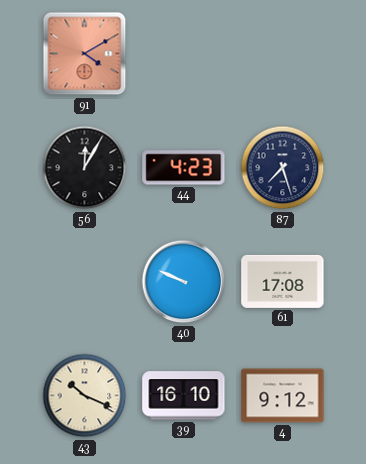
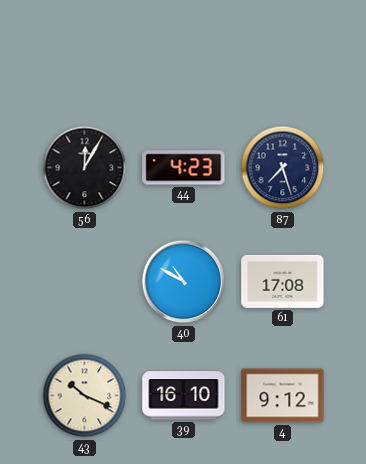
91: 4:10 -> none (85, 54)
40: 9:49 -> 10:50 (184, 282)
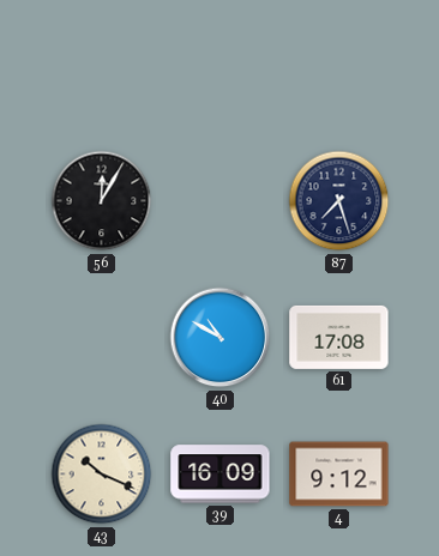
44: 4:23 -> none (184, 168)
39: 16:10 -> 16:09 (221, 475)
